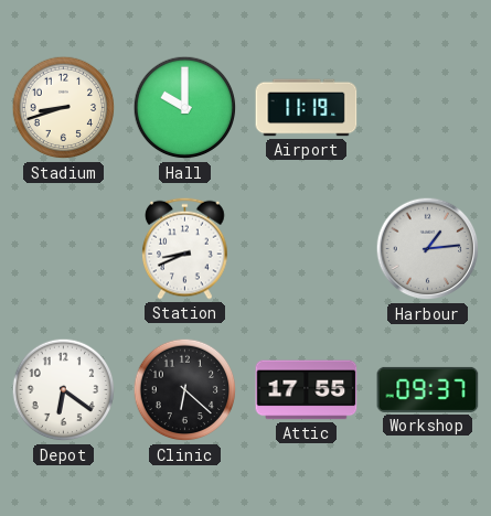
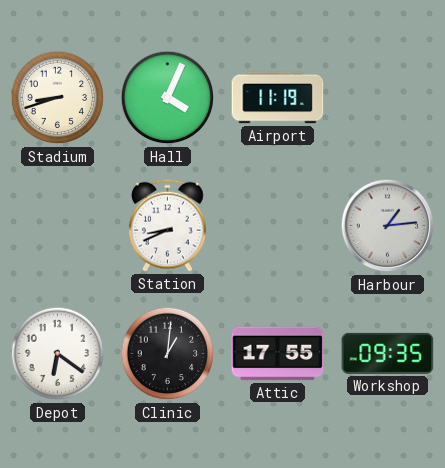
Hall: 10:00 -> 4:04 (168, 98)
Clinic: 6:22 -> 1:01 (168, 354)
Workshop: 09:37 -> 09:35 (388, 353)
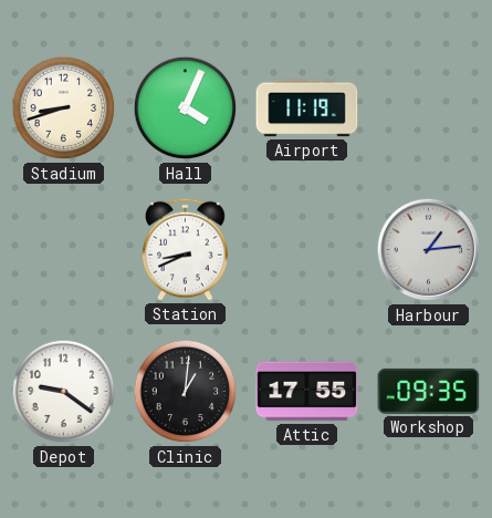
Depot: 6:21 -> 9:21 (64, 392)
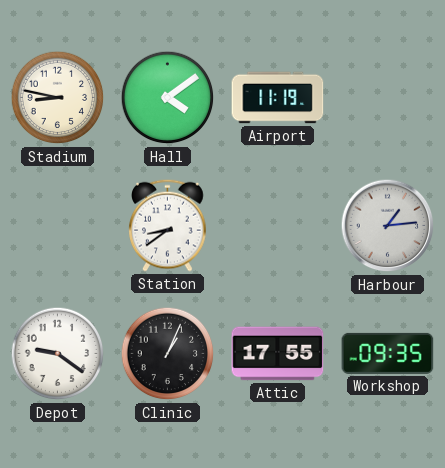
Stadium: 8:42 -> 8:47 (58, 98)
Hall: 4:04 -> 4:09 (168, 98)
Station: 8:41 -> 8:39 (168, 225)
Clinic: 1:01 -> 1:04 (168, 354)
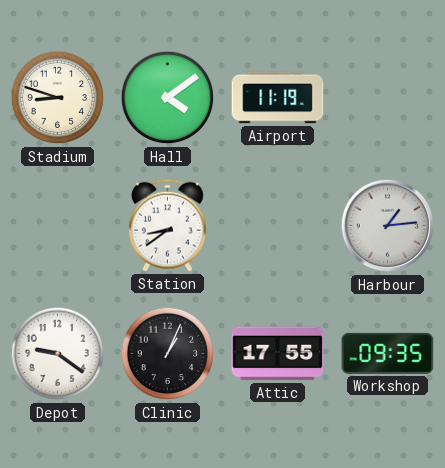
Stadium: 8:47 -> 8:48 (58, 98)
